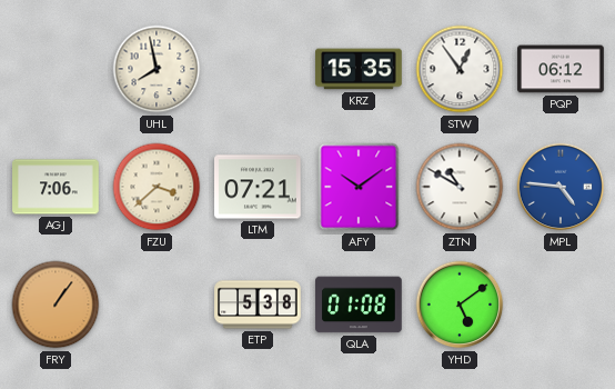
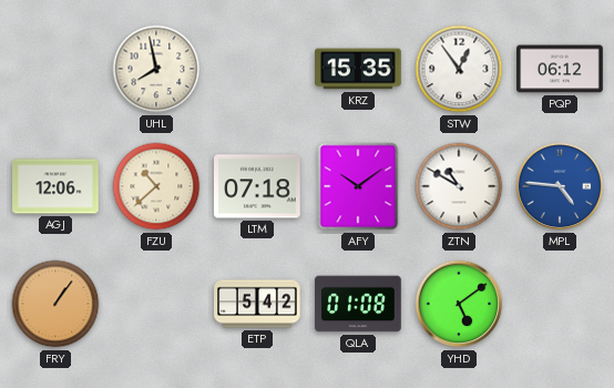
AGJ: 7:06 -> 12:06 (55, 186)
FZU: 3:38 -> 10:38 (156, 186)
LTM: 07:21 -> 07:18 (257, 186)
ETP: 5:38 -> 5:42 (257, 304)
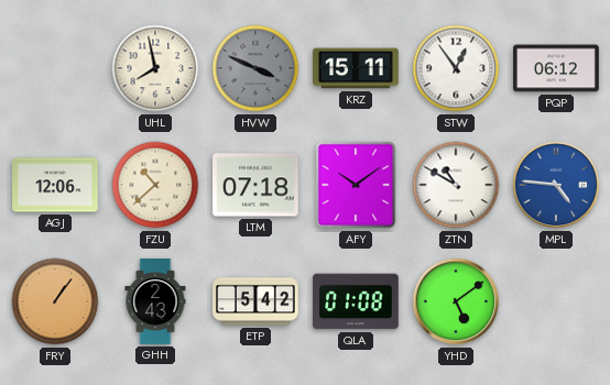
HVW: none -> 3:49 (255, 68)
KRZ: 15:35 -> 15:11 (356, 68)
GHH: none -> 2:43 (155, 301)
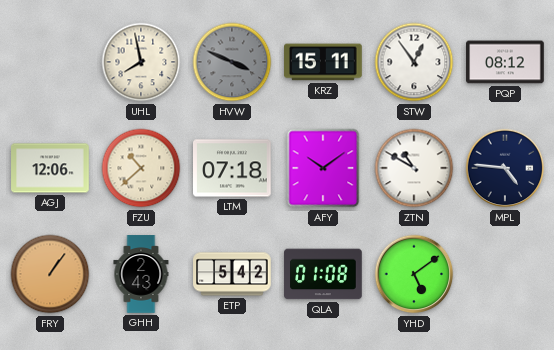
PQP: 06:12 -> 08:12 (505, 62)
MPL dial: blue -> navy (505, 168)
